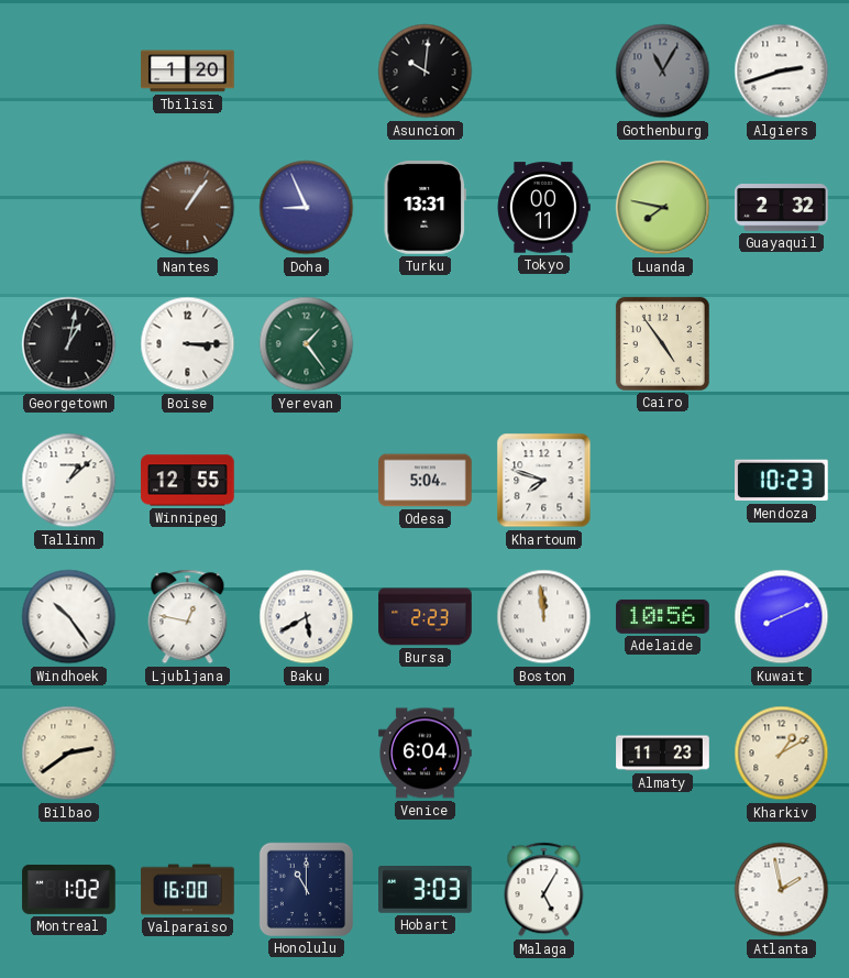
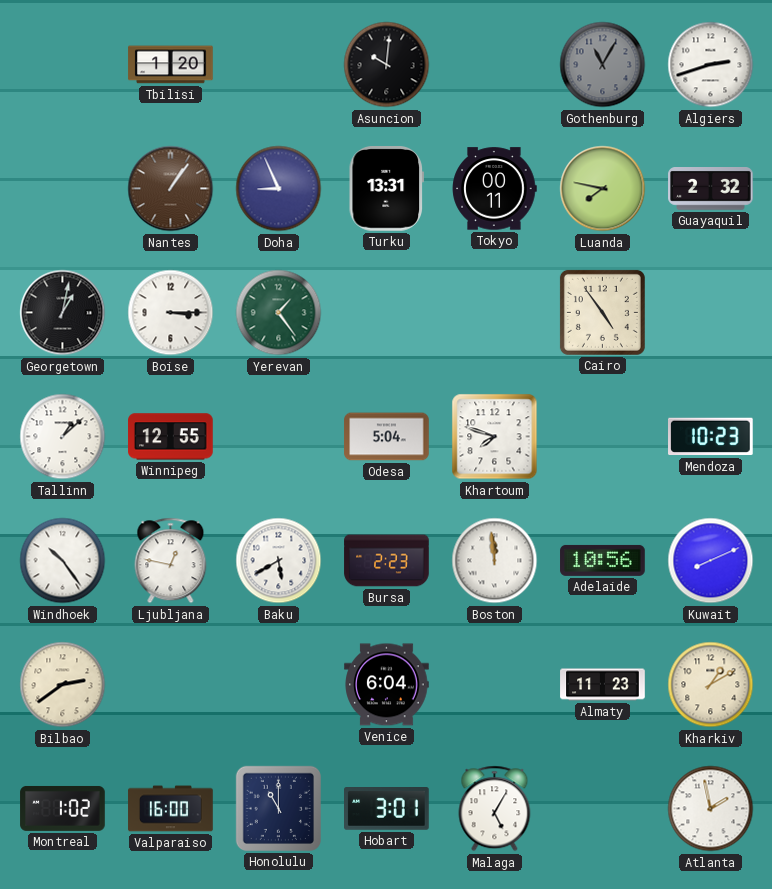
Hobart: 3:03 -> 3:01 (387, 809)
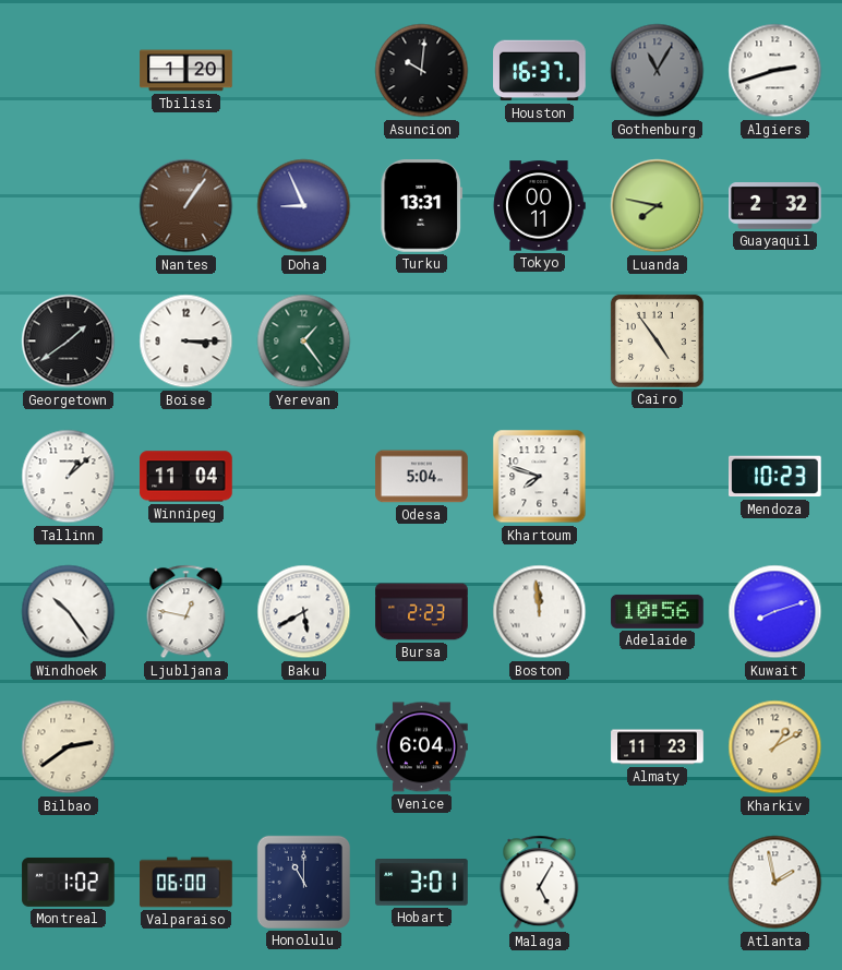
Houston: none -> 16:37 (540, 71)
Georgetown: 1:02 -> 1:39 (69, 342)
Winnipeg: 12:55 -> 11:04 (187, 477)
Kuwait: 8:11 -> 8:12 (775, 612)
Valparaiso: 16:00 -> 06:00 (187, 883)
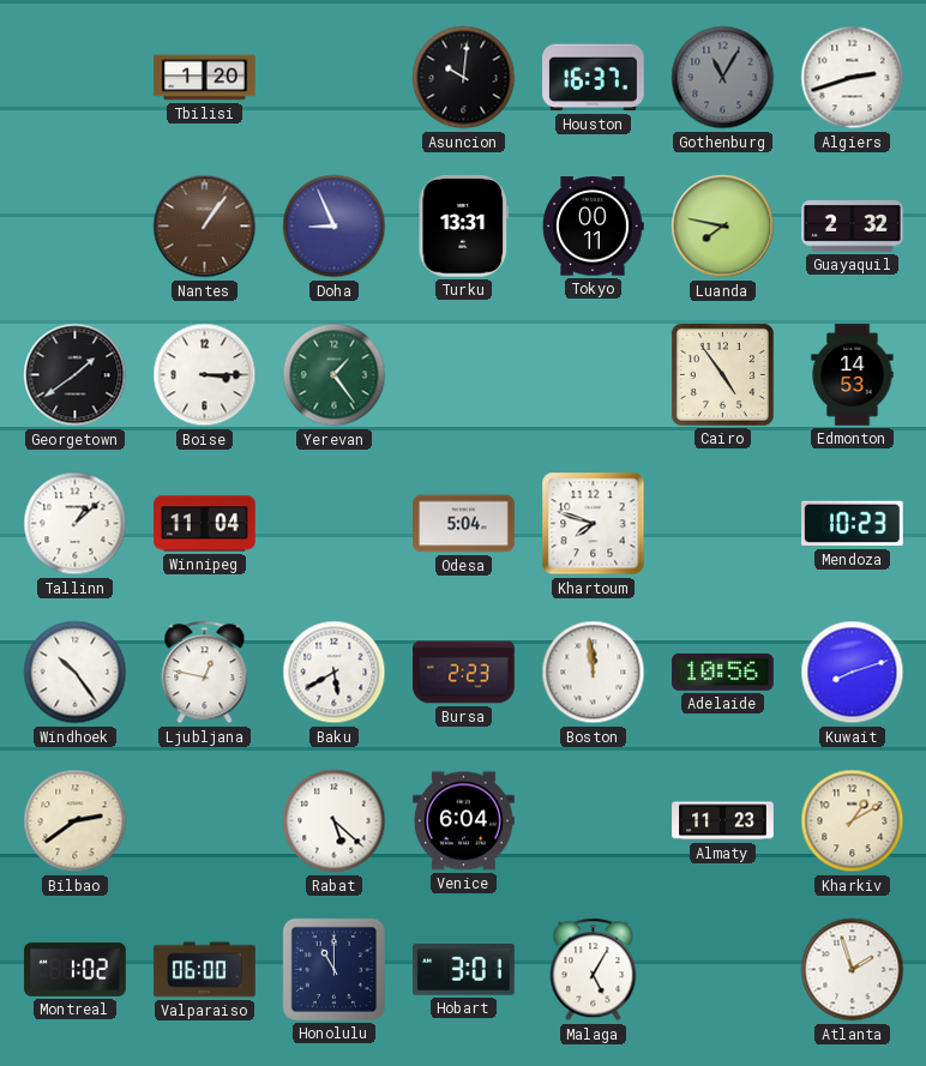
Edmonton: none -> 14:53 (853, 375)
Rabat: none -> 5:22 (335, 821)
Atlanta: 1:58 -> 1:57 (853, 970)
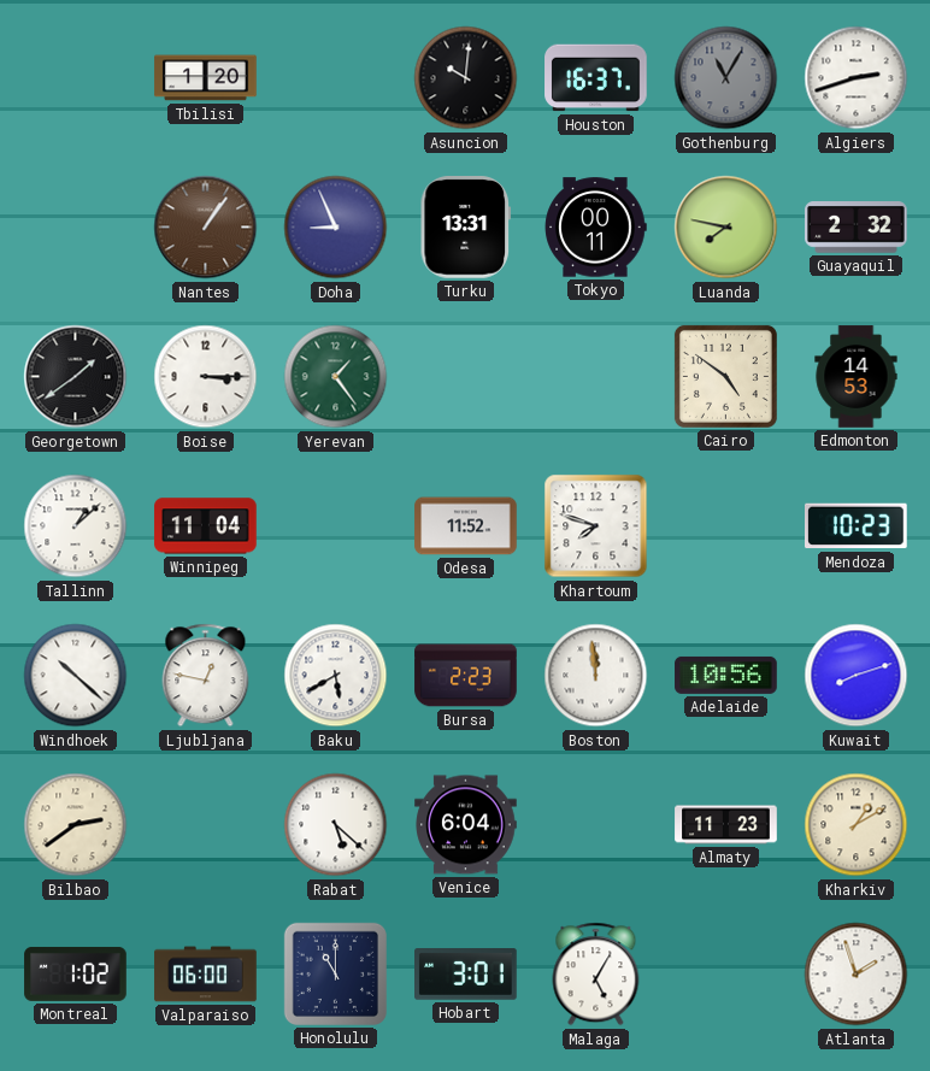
Cairo: 4:54 -> 4:51 (725, 376)
Odesa: 5:04 -> 11:52 (466, 526)
Windhoek: 10:24 -> 10:22 (76, 676)
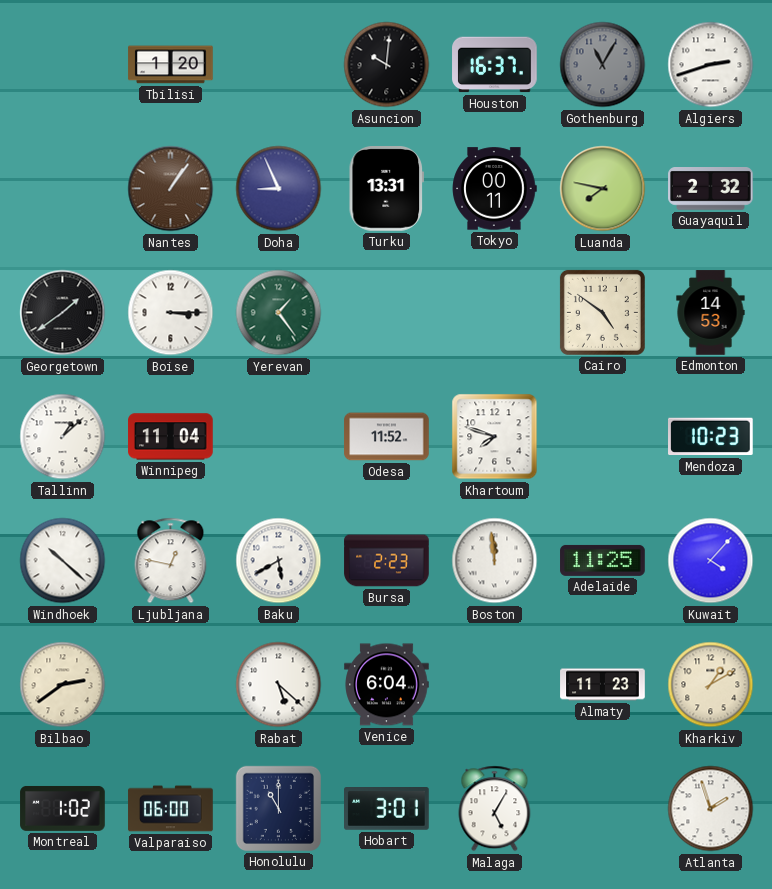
Adelaide: 10:56 -> 11:25 (603, 560)
Kuwait: 8:12 -> 4:07 (711, 561)
